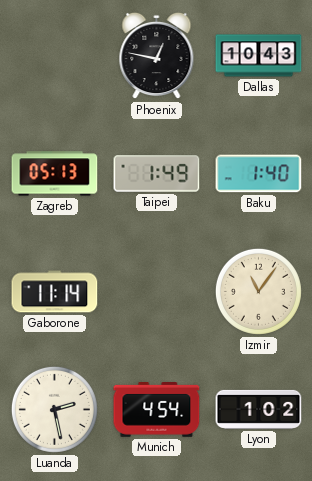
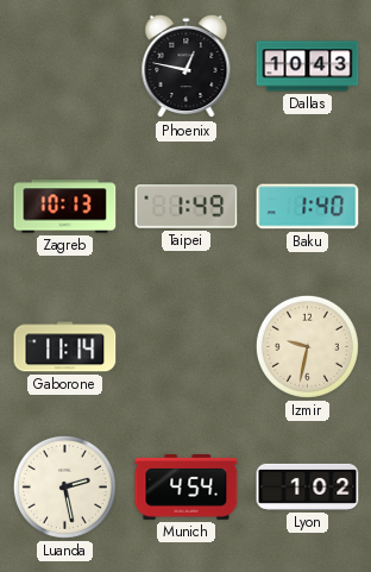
Zagreb: 05:13 -> 10:13 (65, 207)
Izmir: 11:06 -> 9:32 (307, 346)
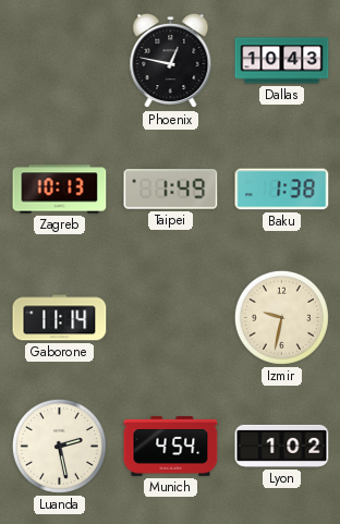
Baku: 1:40 -> 1:38 (282, 190)
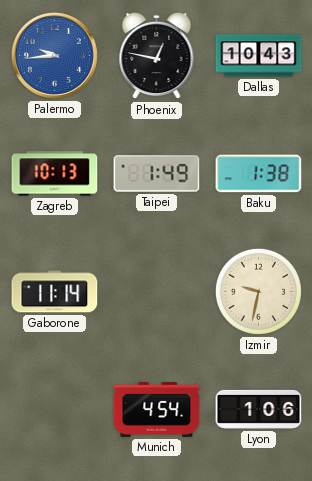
Palermo: none -> 9:44 (54, 55)
Luanda: 2:28 -> none (59, 446)
Lyon: 1:02 -> 1:06 (259, 409)
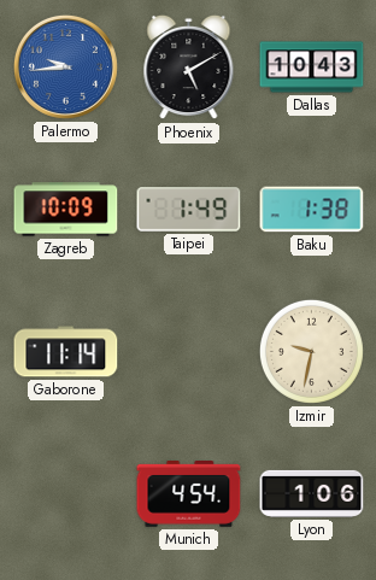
Phoenix: 12:47 -> 5:10 (189, 68)
Zagreb: 10:13 -> 10:09 (66, 210)
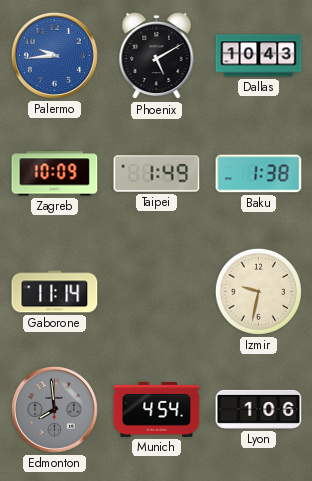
Edmonton: none -> 7:59 (54, 409)
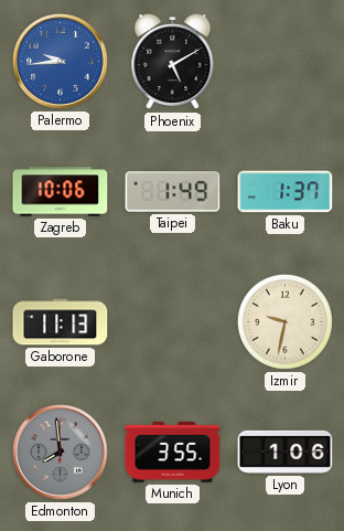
Dallas: 10:43 -> none (259, 56)
Zagreb: 10:09 -> 10:06 (61, 192)
Baku: 1:38 -> 1:37 (286, 192)
Gaborone: 11:14 -> 11:13 (61, 322)
Munich: 4:54 -> 3:55 (173, 453)
